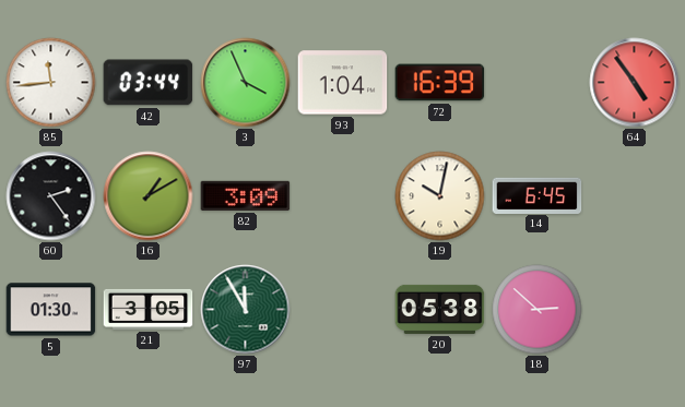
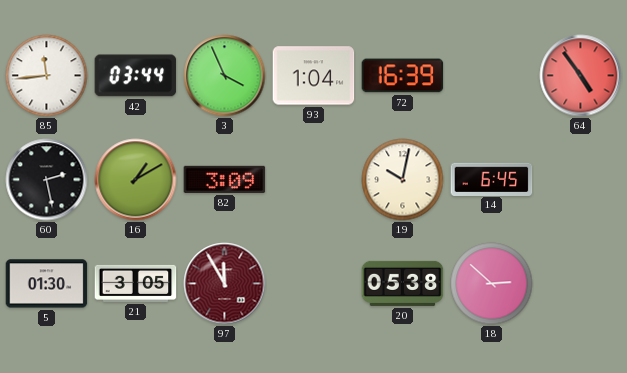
60: 2:24 -> 2:28 (47, 180)
97 dial: green -> burgundy (225, 284)
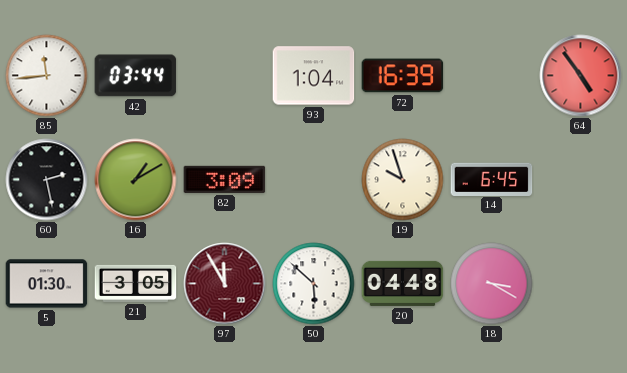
3: 3:56 -> none (225, 76)
19: 10:02 -> 9:57 (403, 180)
50: none -> 5:52 (314, 284)
20: 05:38 -> 04:48 (403, 283)
18: 2:52 -> 3:20 (492, 284)
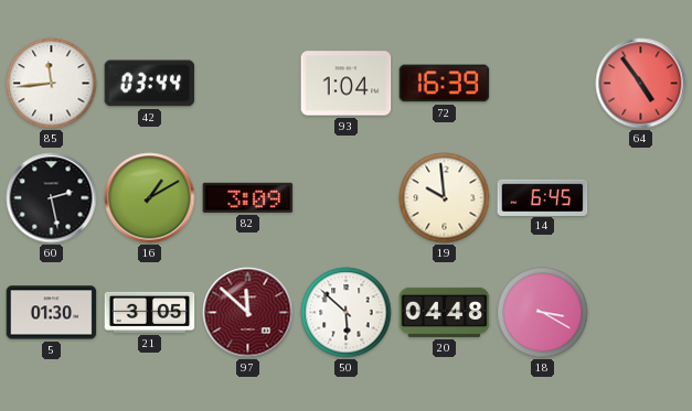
19: 9:57 -> 9:59 (445, 198)
97: 11:55 -> 11:52 (248, 313)
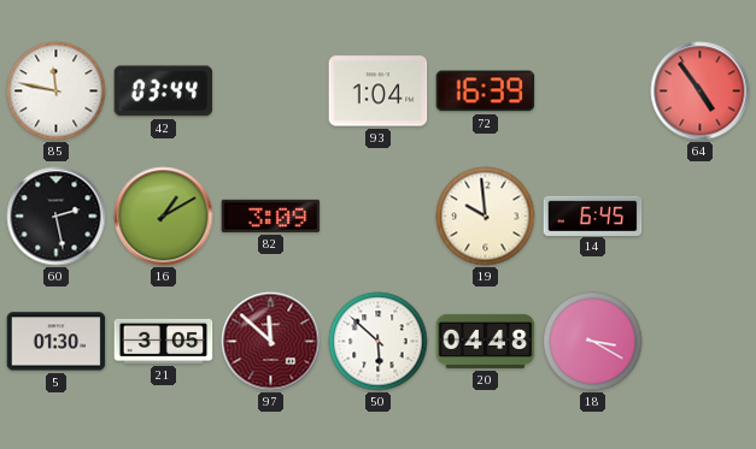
85: 11:44 -> 11:47 (57, 91)
